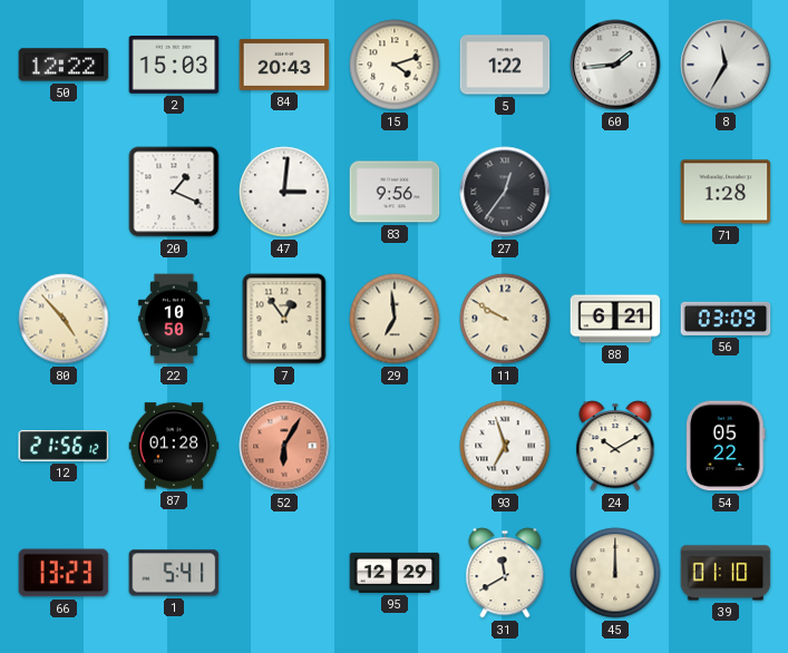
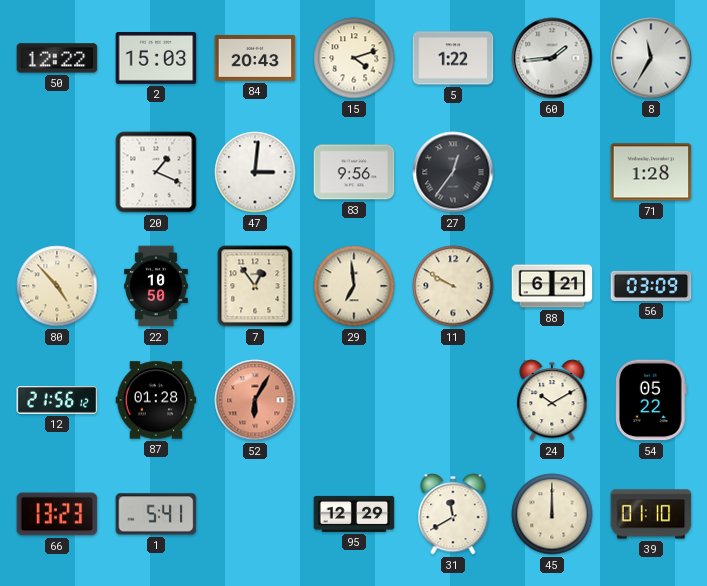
93: 6:57 -> none (505, 446)
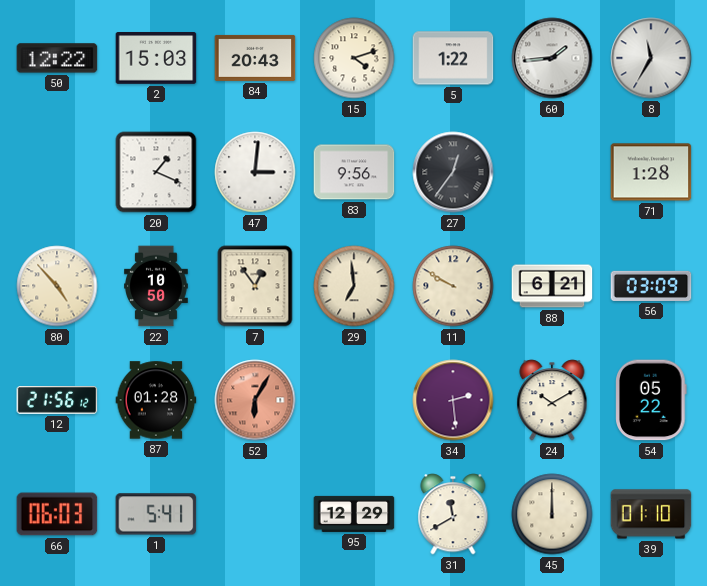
34: none -> 2:29 (453, 400)
66: 13:23 -> 06:03 (57, 514)
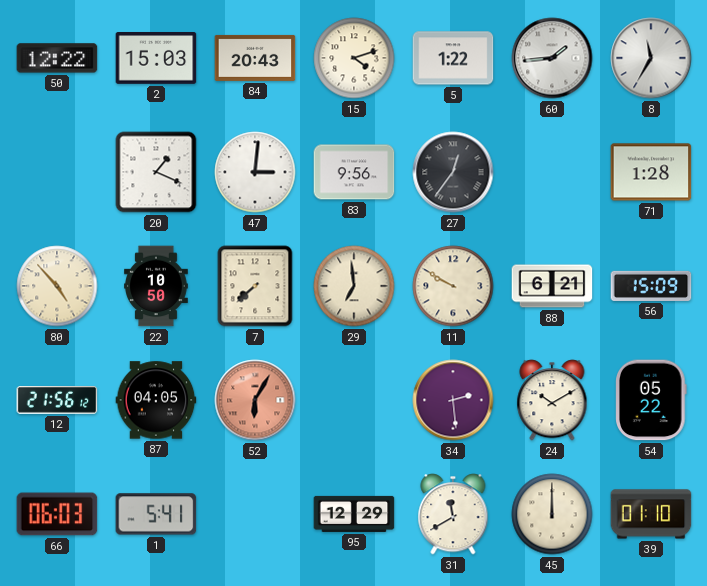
7: 12:54 -> 7:38 (255, 286)
56: 03:09 -> 15:09 (651, 286)
87: 01:28 -> 04:05 (156, 400)
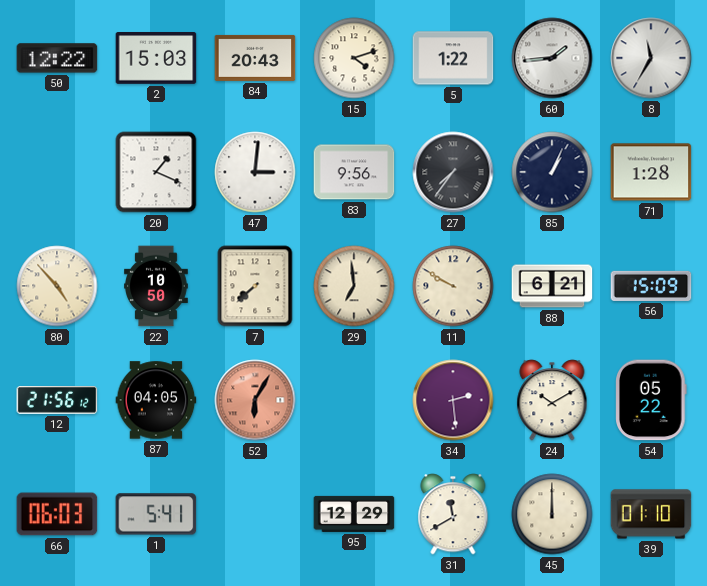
27: 12:36 -> 7:36 (453, 172)
85: none -> 1:04 (552, 172)
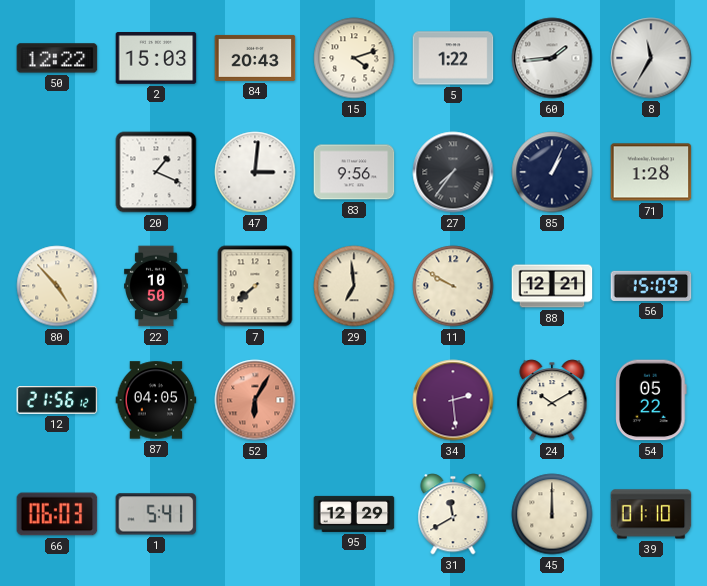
88: 6:21 -> 12:21 (552, 286)
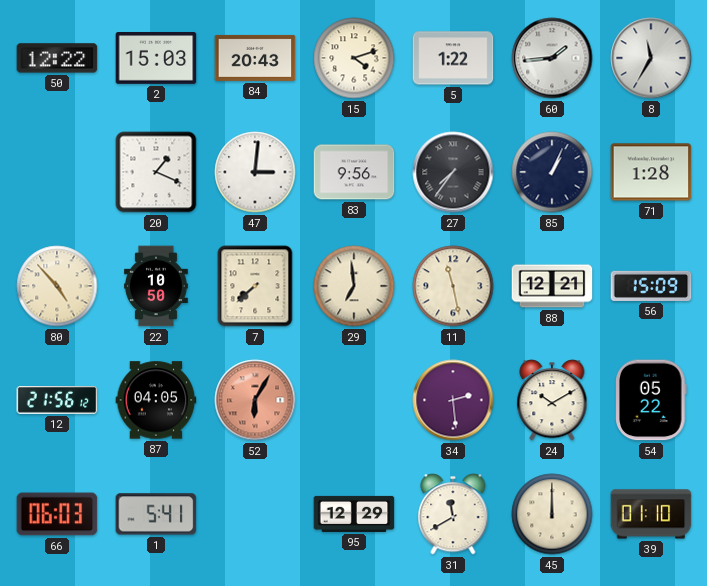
11: 9:50 -> 11:28 (453, 286)
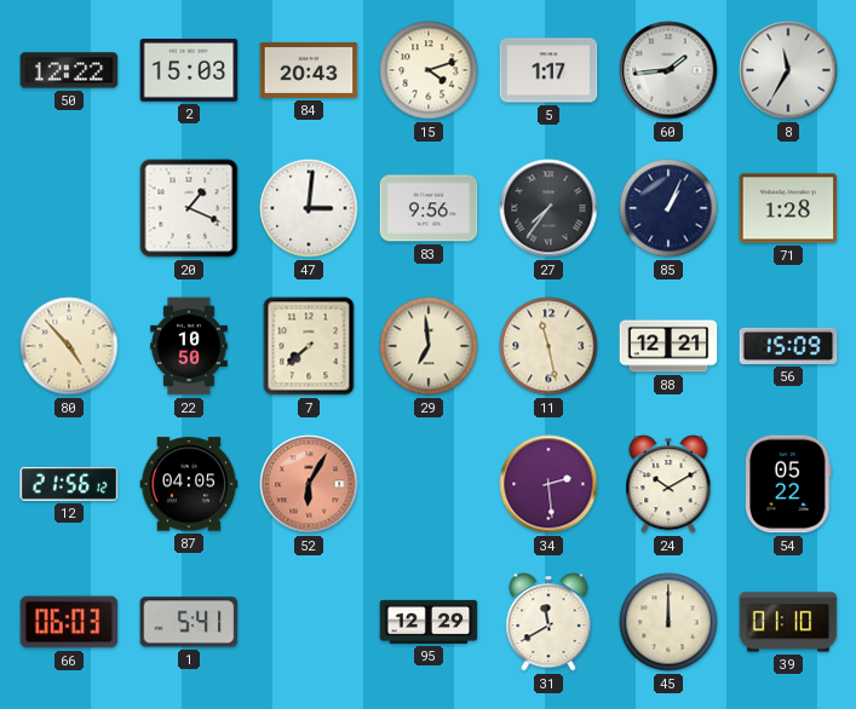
5: 1:22 -> 1:17 (548, 70)
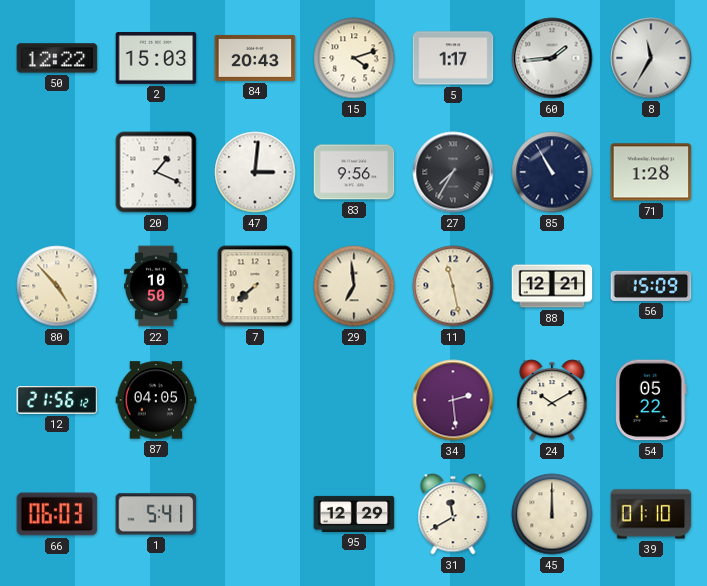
27: 7:36 -> 7:35 (453, 172)
85: 1:04 -> 10:55 (552, 172)
52: 6:05 -> none (309, 484)
